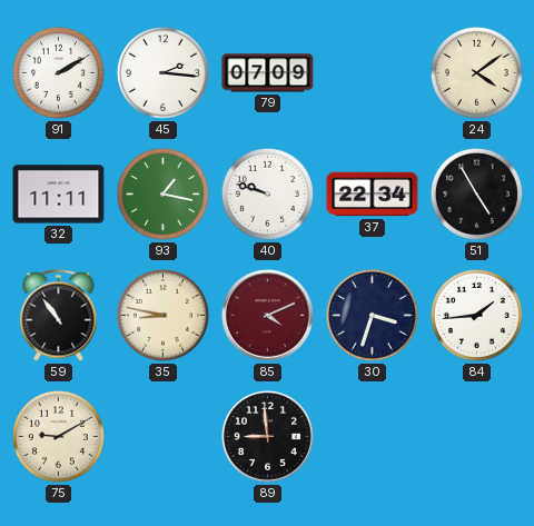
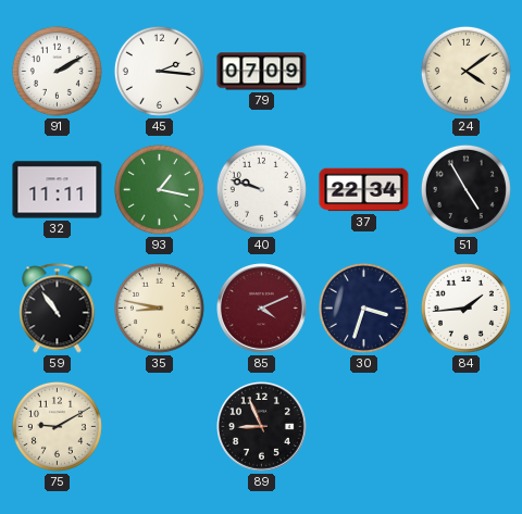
89: 8:59 -> 8:56 (262, 427)
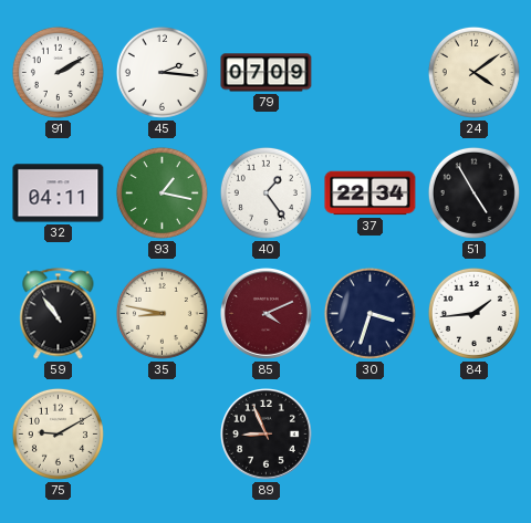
32: 11:11 -> 04:11 (59, 193)
40: 9:48 -> 1:24 (265, 192)
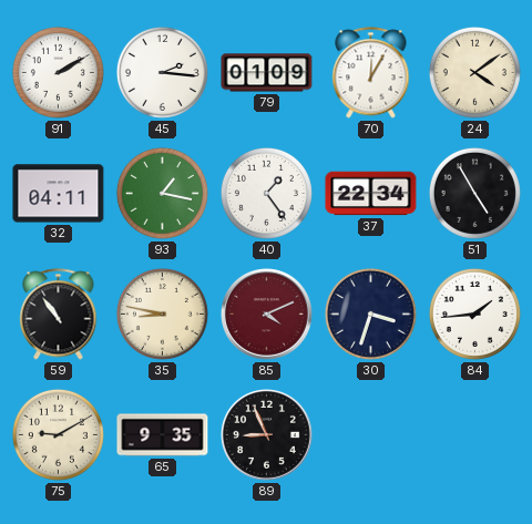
79: 07:09 -> 01:09 (267, 73)
70: none -> 12:05 (371, 73)
65: none -> 9:35 (163, 435)
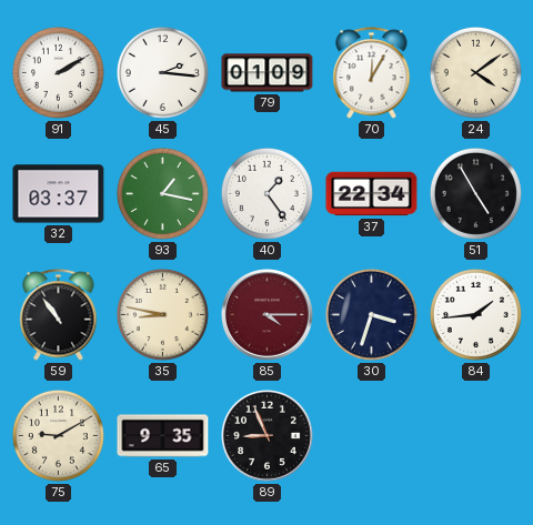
32: 04:11 -> 03:37 (59, 194)
85: 4:11 -> 4:15 (268, 315)
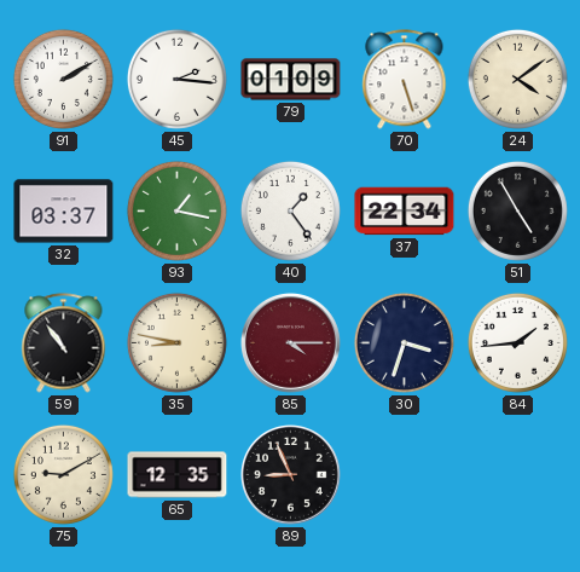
70: 12:05 -> 5:27 (405, 80)
65: 9:35 -> 12:35 (178, 475)
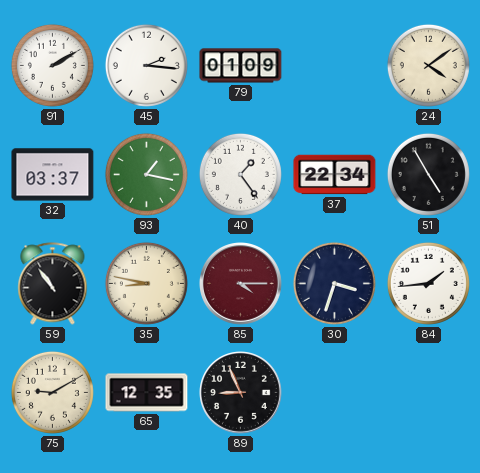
70: 5:27 -> none (405, 80)
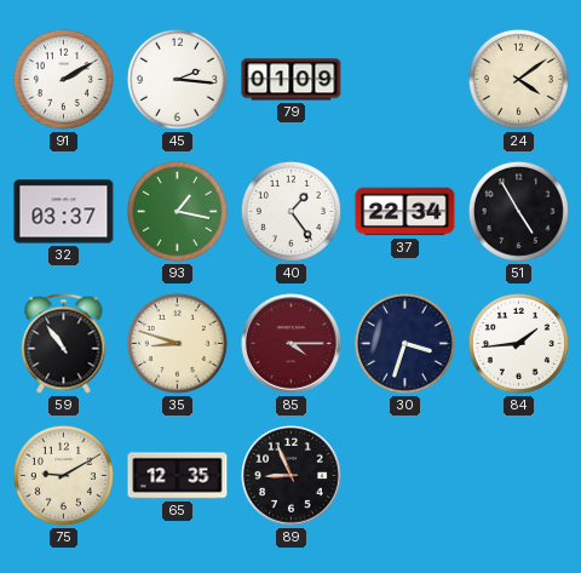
35: 8:47 -> 8:48 (177, 343)
